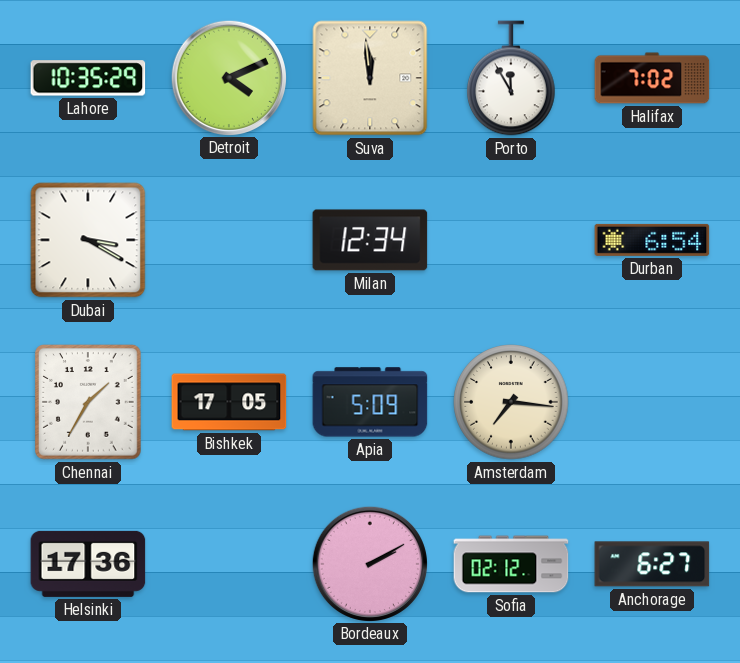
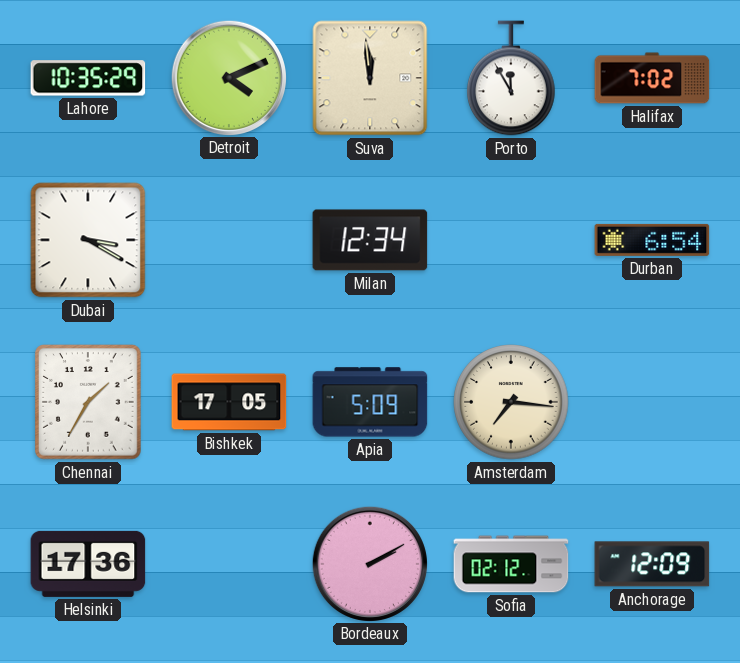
Anchorage: 6:27 -> 12:09 (652, 564)
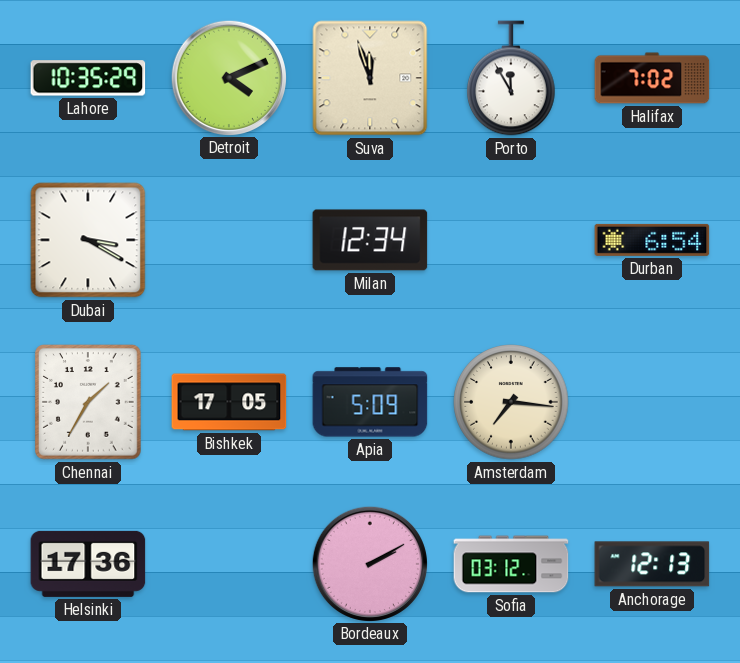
Suva: 11:59 -> 11:57 (370, 78)
Sofia: 02:12 -> 03:12 (511, 564)
Anchorage: 12:09 -> 12:13 (652, 564)
